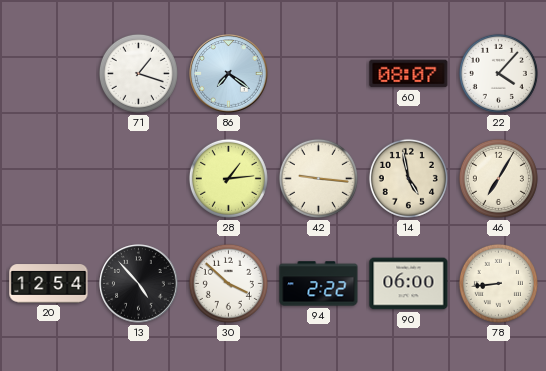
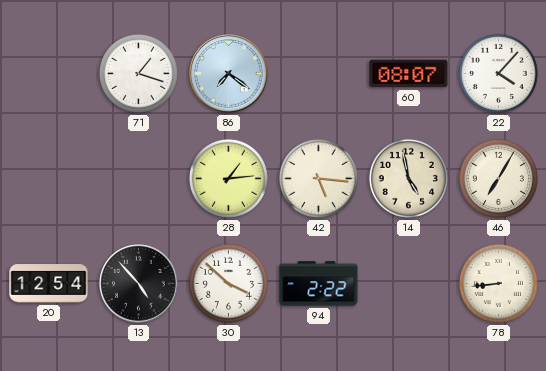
42: 9:16 -> 5:16 (318, 178)
90: 06:00 -> none (409, 284)
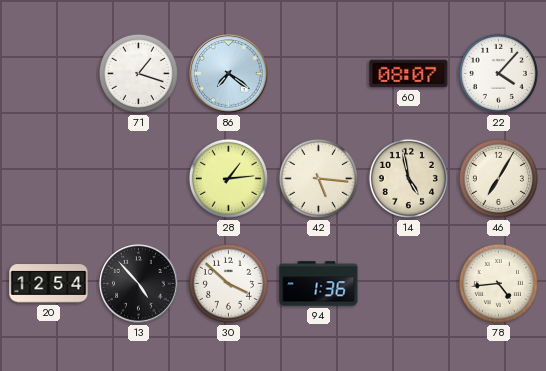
94: 2:22 -> 1:36 (319, 284)
78: 8:44 -> 4:44 (498, 283)
